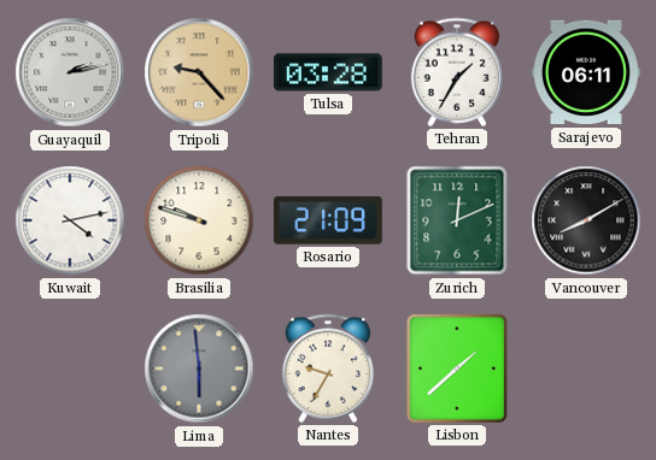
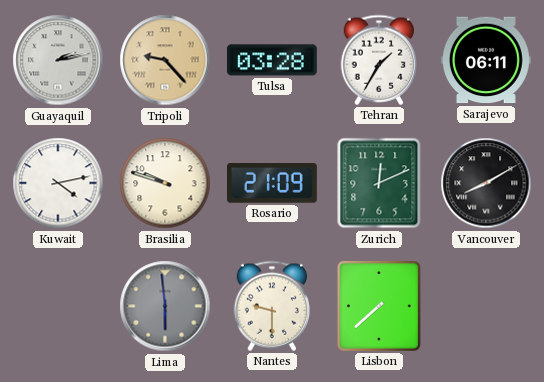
Nantes: 9:35 -> 9:30 (272, 306)
Lisbon: 1:38 -> 7:38 (379, 306)
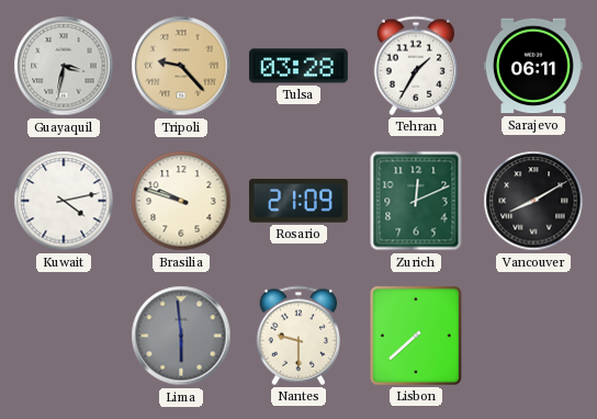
Guayaquil: 2:13 -> 3:32 (64, 66)
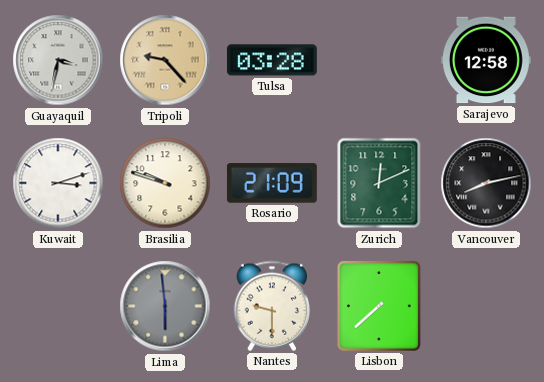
Tehran: 1:35 -> none (416, 66)
Sarajevo: 06:11 -> 12:58 (486, 60)
Kuwait: 4:13 -> 3:12 (58, 183)
Vancouver: 8:10 -> 8:13 (486, 183)
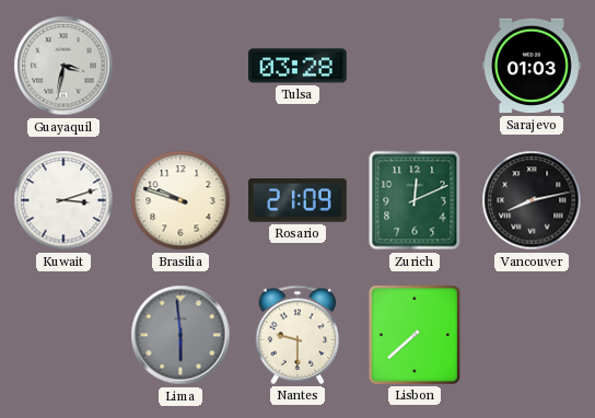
Tripoli: 9:23 -> none (165, 60)
Sarajevo: 12:58 -> 01:03 (532, 66)
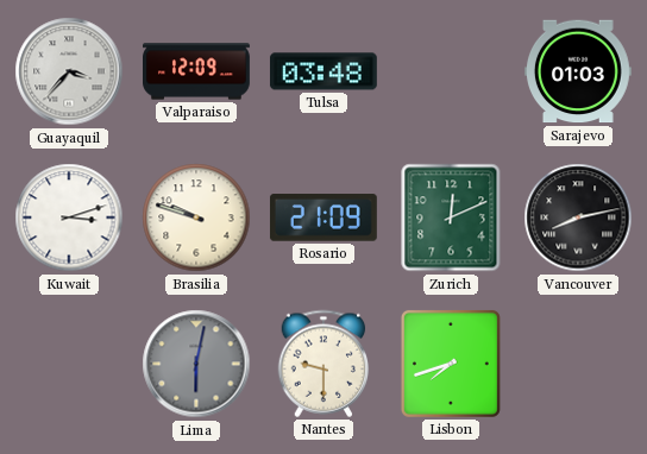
Guayaquil: 3:32 -> 3:37 (69, 71)
Valparaiso: none -> 12:09 (197, 71)
Tulsa: 03:28 -> 03:48 (323, 71)
Lima: 5:59 -> 6:02 (196, 364)
Lisbon: 7:38 -> 7:42 (451, 364)
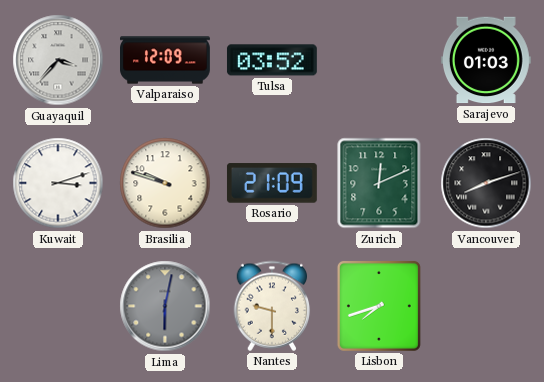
Tulsa: 03:48 -> 03:52 (272, 60)
Vancouver: 8:13 -> 8:12 (486, 183)
